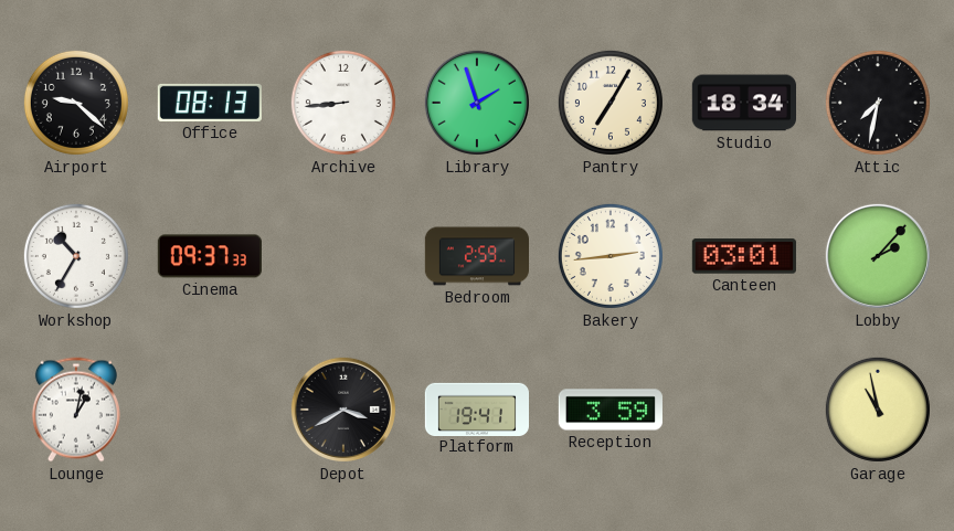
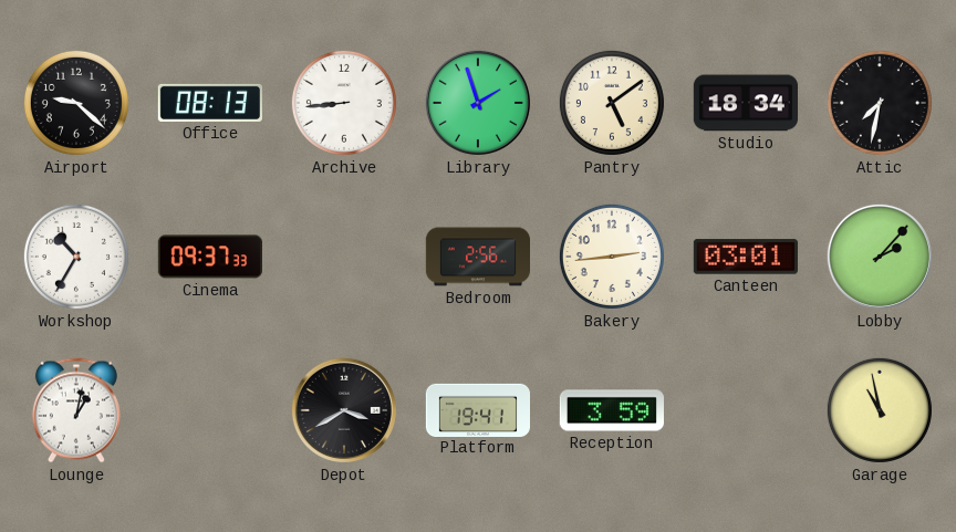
Pantry: 7:05 -> 5:09 (612, 103)
Bedroom: 2:59 -> 2:56 (478, 257)
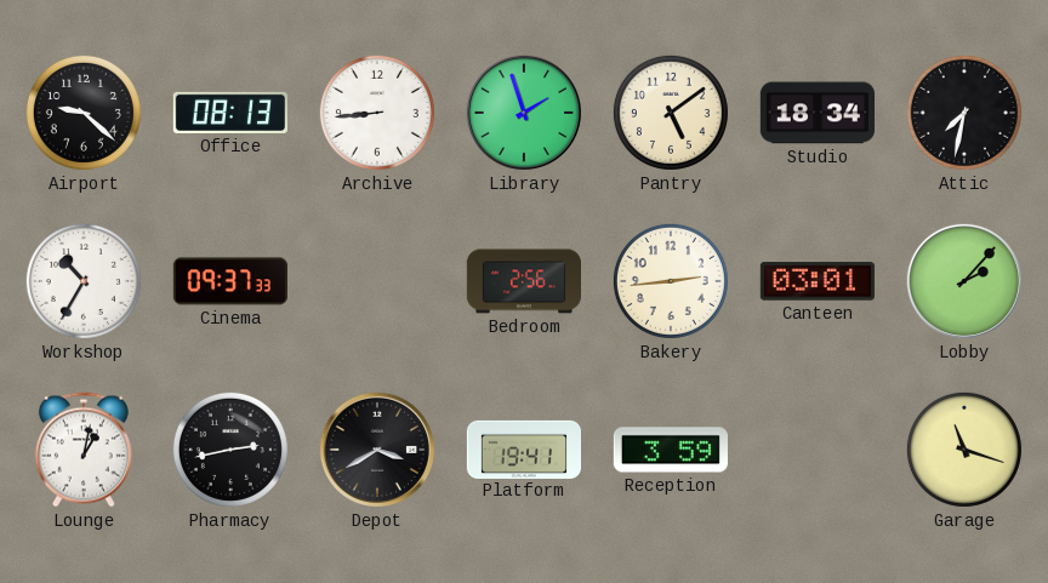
Pharmacy: none -> 2:43 (230, 450)
Garage: 10:58 -> 11:18 (964, 450)
